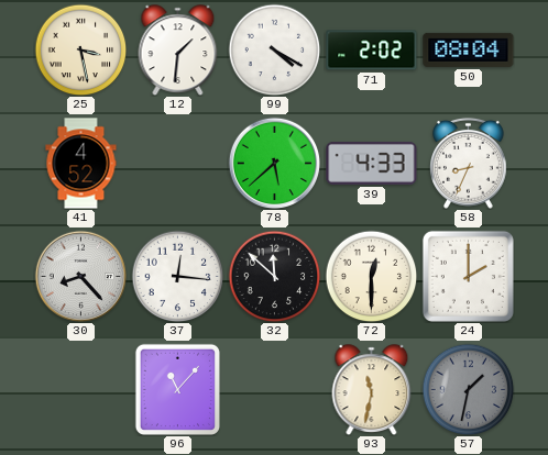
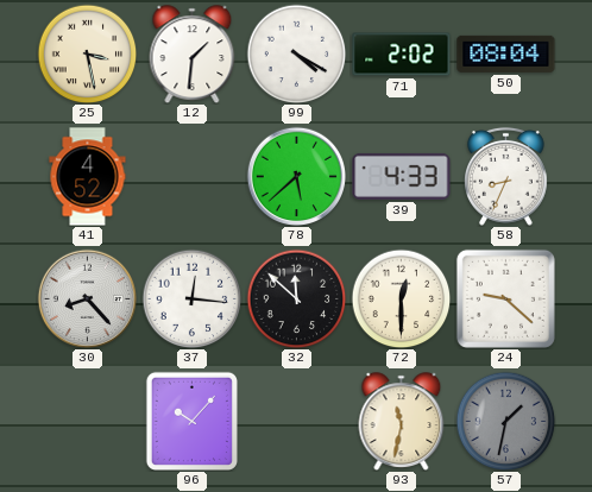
24: 2:00 -> 9:22 (505, 298)
96: 11:07 -> 10:07 (191, 421)
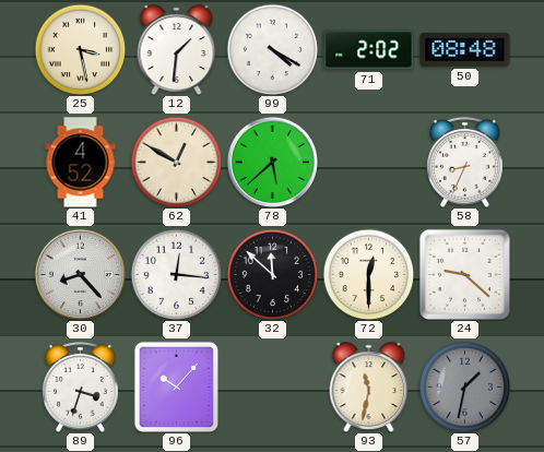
50: 08:04 -> 08:48 (465, 49)
62: none -> 12:50 (176, 162)
39: 4:33 -> none (402, 176)
89: none -> 3:33 (81, 386)
